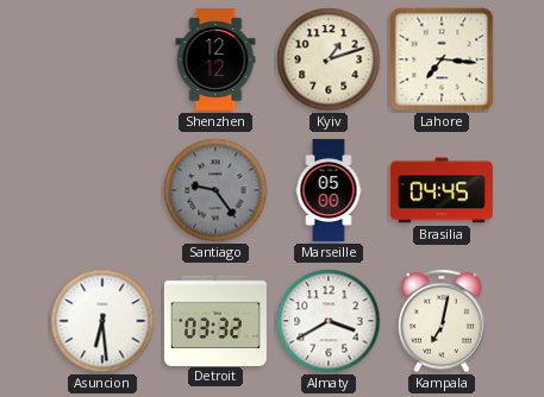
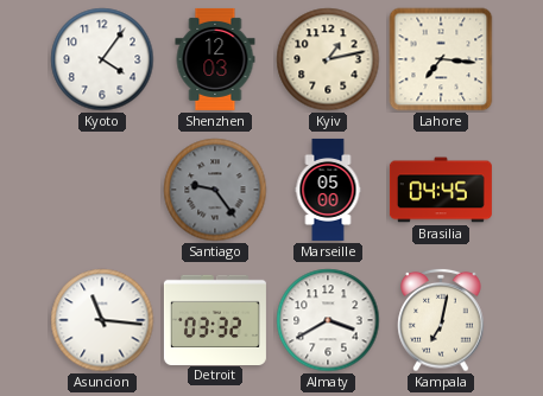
Kyoto: none -> 4:06 (102, 59)
Shenzhen: 12:12 -> 12:03 (215, 59)
Kyiv: 1:12 -> 1:13 (328, 59)
Asuncion: 6:29 -> 11:16 (102, 320)
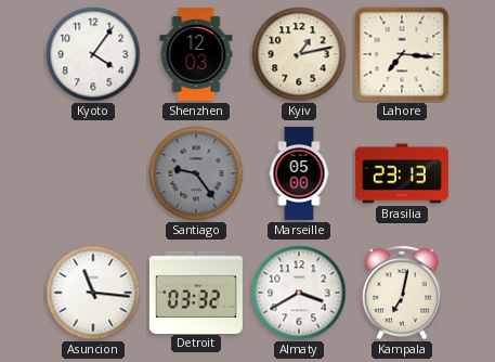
Brasilia: 04:45 -> 23:13 (402, 173)
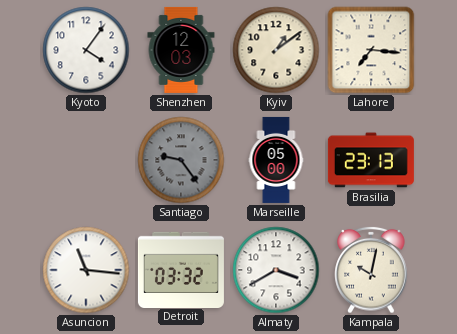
Kyiv: 1:13 -> 1:09 (276, 50)
Kampala: 7:02 -> 10:02 (371, 270)
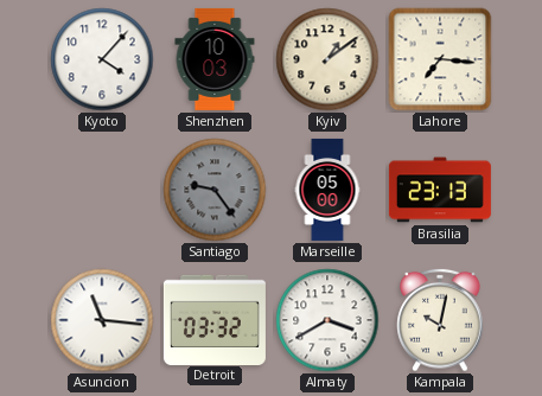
Kyoto: 4:06 -> 4:07 (102, 59)
Shenzhen: 12:03 -> 10:03 (215, 59)
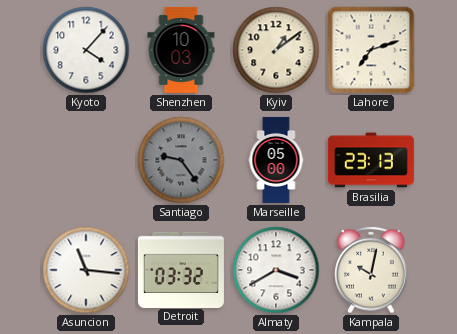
Lahore: 7:16 -> 7:12 (371, 50)
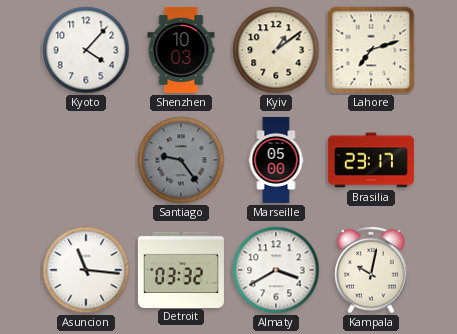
Brasilia: 23:13 -> 23:17 (371, 160)
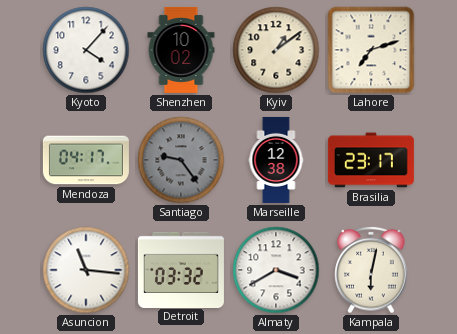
Shenzhen: 10:03 -> 10:02 (181, 50)
Mendoza: none -> 04:17 (86, 160)
Marseille: 05:00 -> 12:38 (276, 160)
Kampala: 10:02 -> 6:02 (371, 270)
